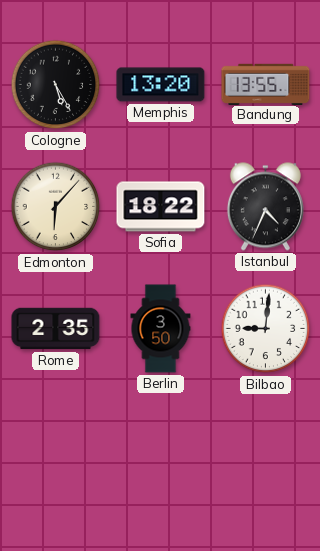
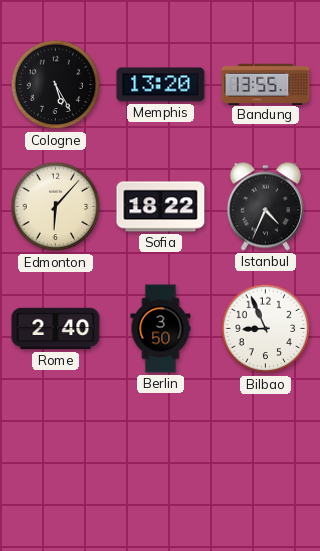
Rome: 2:35 -> 2:40 (56, 329)
Bilbao: 9:01 -> 8:56 (266, 329)
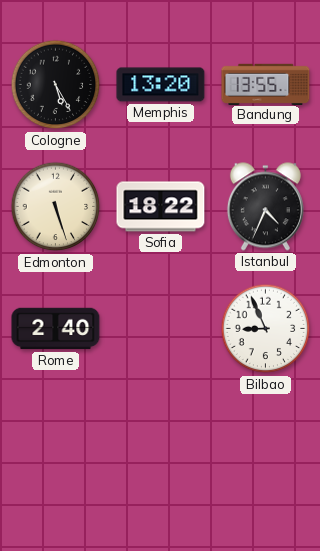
Edmonton: 6:07 -> 5:27 (56, 207)
Berlin: 3:50 -> none (161, 329)
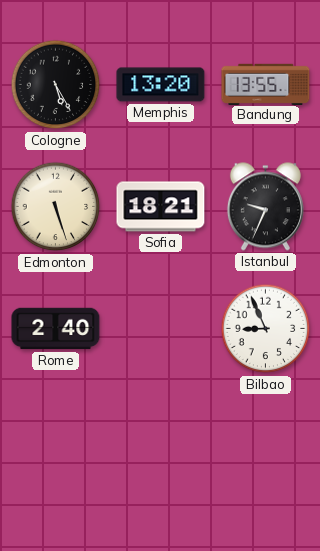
Sofia: 18:22 -> 18:21 (161, 207)
Istanbul: 4:34 -> 9:34 (265, 207)
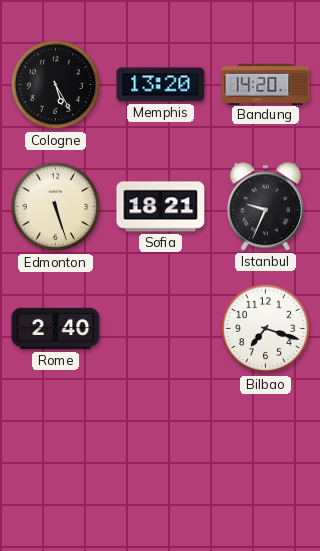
Bandung: 13:55 -> 14:20 (266, 84)
Bilbao: 8:56 -> 7:18 (266, 329)
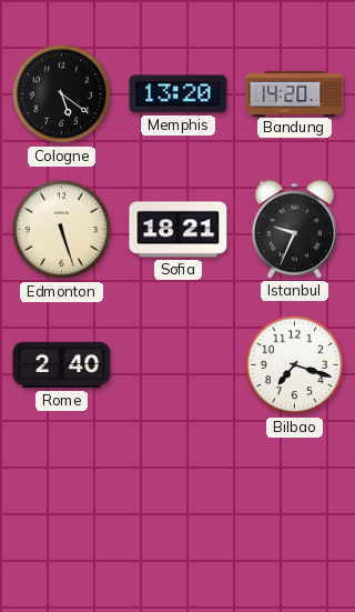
Cologne: 5:25 -> 5:21 (62, 94)
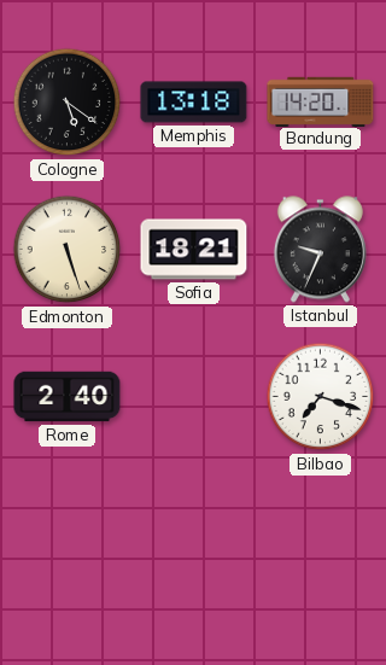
Memphis: 13:20 -> 13:18 (194, 103)
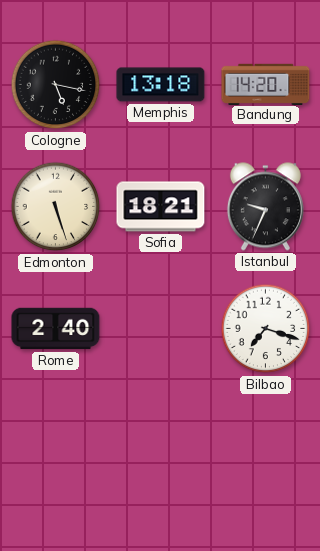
Cologne: 5:21 -> 5:17 (56, 85)
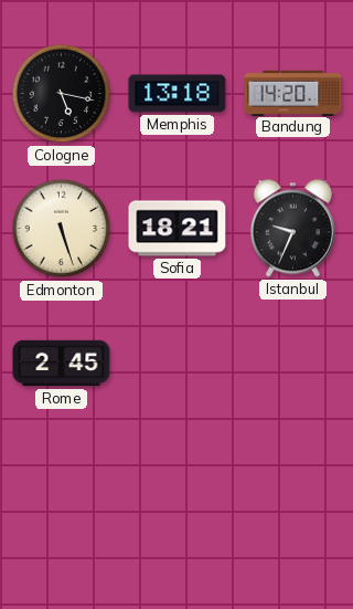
Rome: 2:40 -> 2:45 (62, 364)
Bilbao: 7:18 -> none (266, 329)
